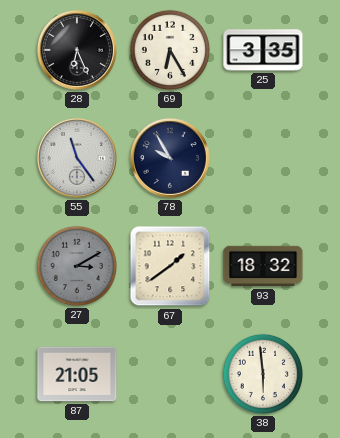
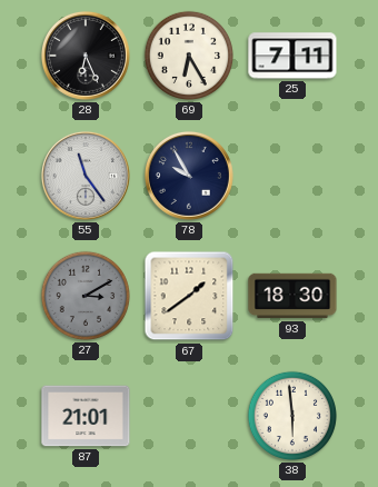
25: 3:35 -> 7:11 (292, 56)
93: 18:32 -> 18:30 (292, 296)
87: 21:05 -> 21:01 (86, 416)
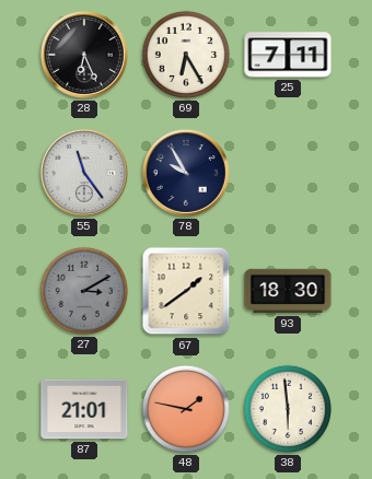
48: none -> 1:47 (186, 409)
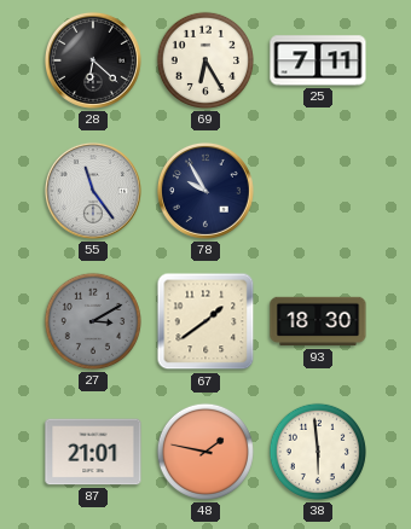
28: 6:26 -> 6:22 (93, 60)
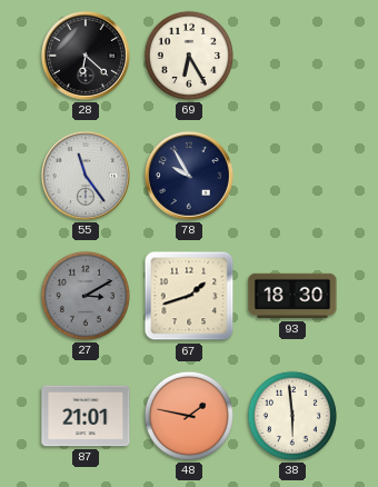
25: 7:11 -> none (318, 60)
67: 1:39 -> 1:42 (189, 296)
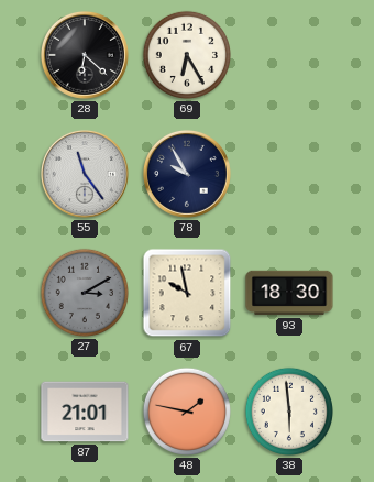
67: 1:42 -> 9:58 (187, 293)
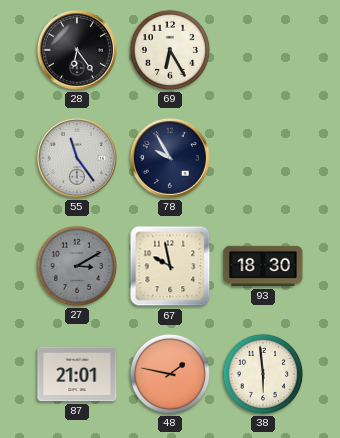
28: 6:22 -> 6:24 (77, 50)
